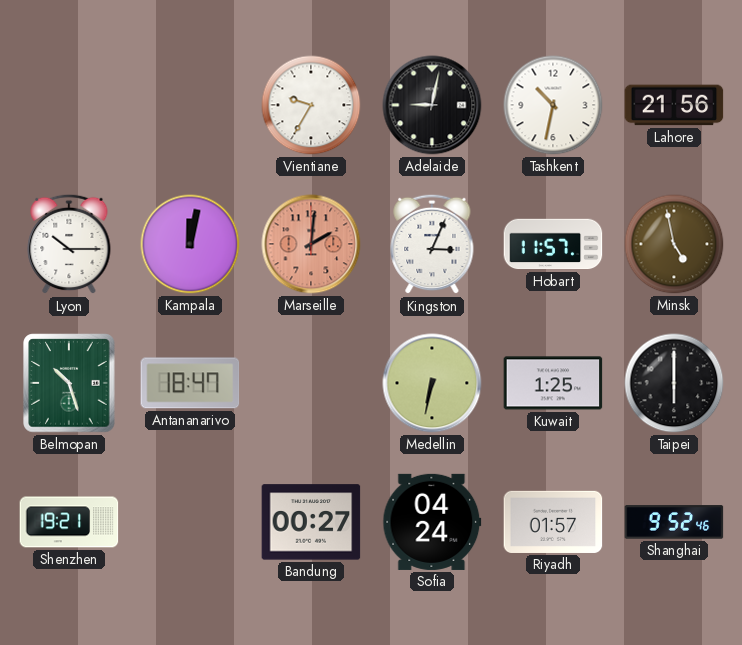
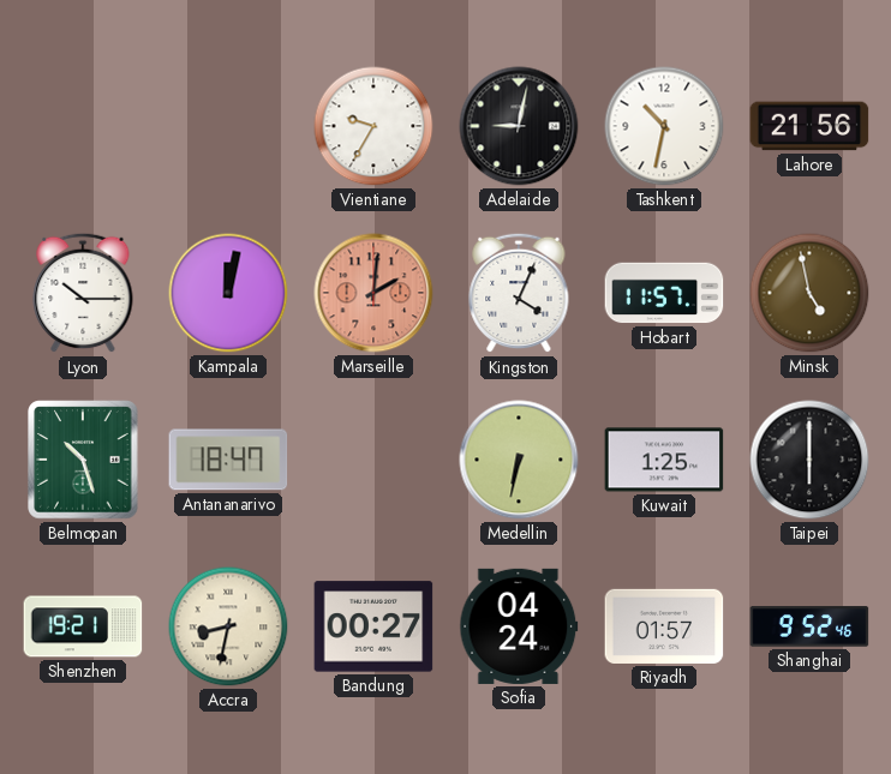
Kingston: 3:04 -> 4:04 (519, 293)
Accra: none -> 8:32 (228, 626)
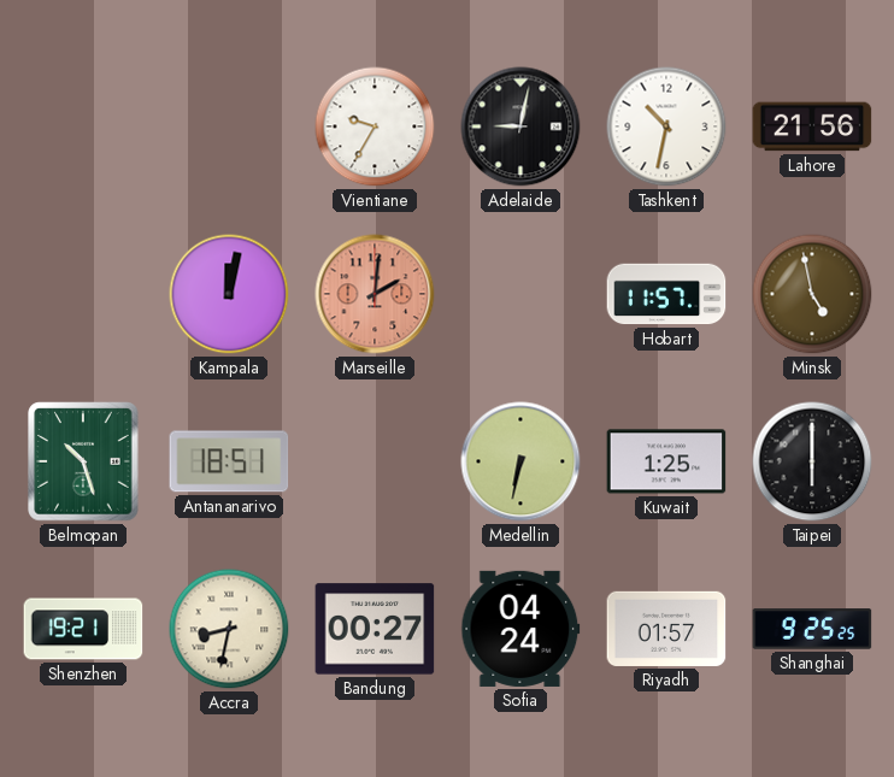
Lyon: 10:15 -> none (83, 293)
Kingston: 4:04 -> none (519, 293)
Antananarivo: 18:47 -> 18:51 (229, 461)
Shanghai: 9:52 -> 9:25 (812, 629)
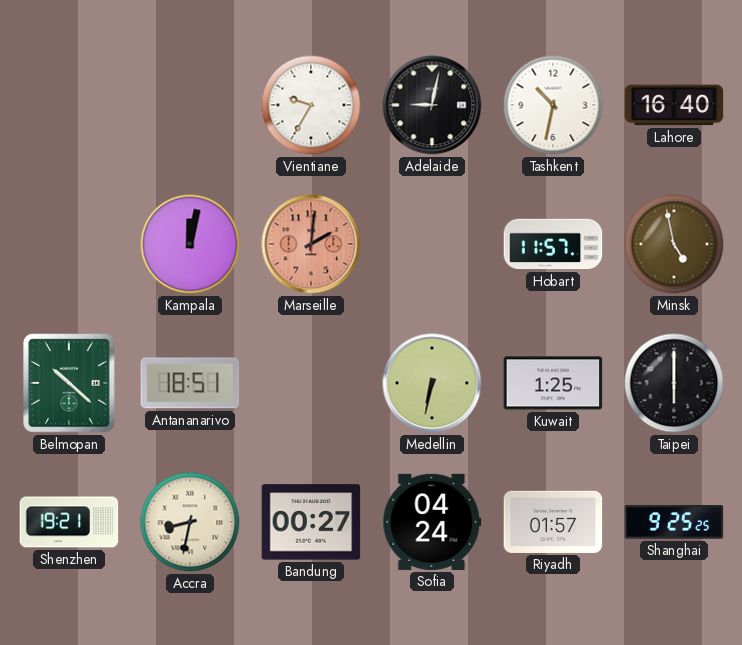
Lahore: 21:56 -> 16:40 (674, 105)
Belmopan: 10:27 -> 10:22 (69, 383)
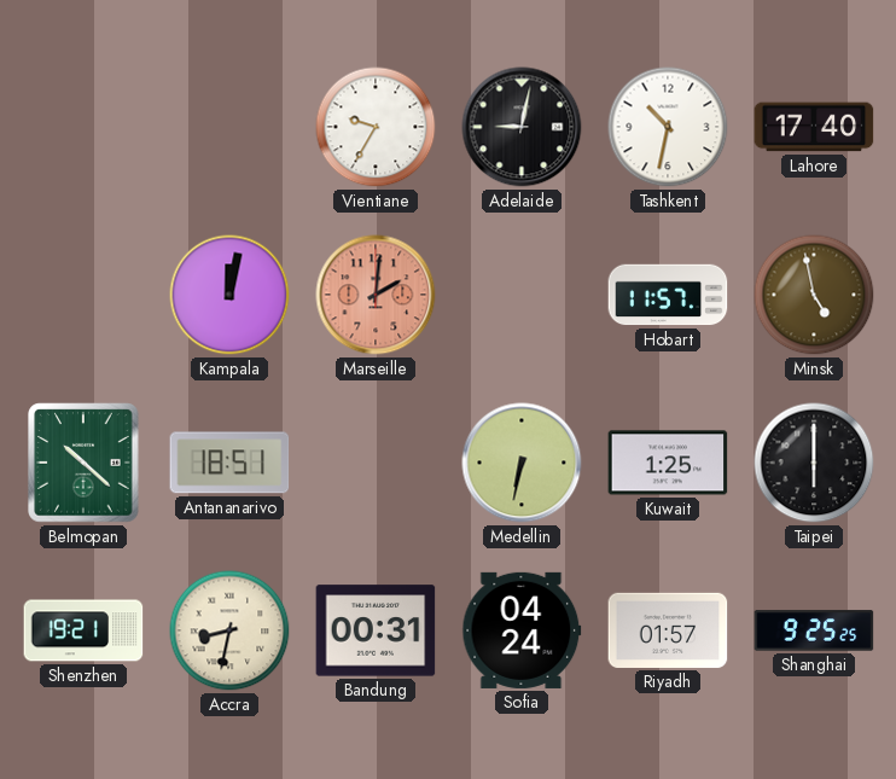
Lahore: 16:40 -> 17:40 (814, 127)
Bandung: 00:27 -> 00:31 (376, 630)
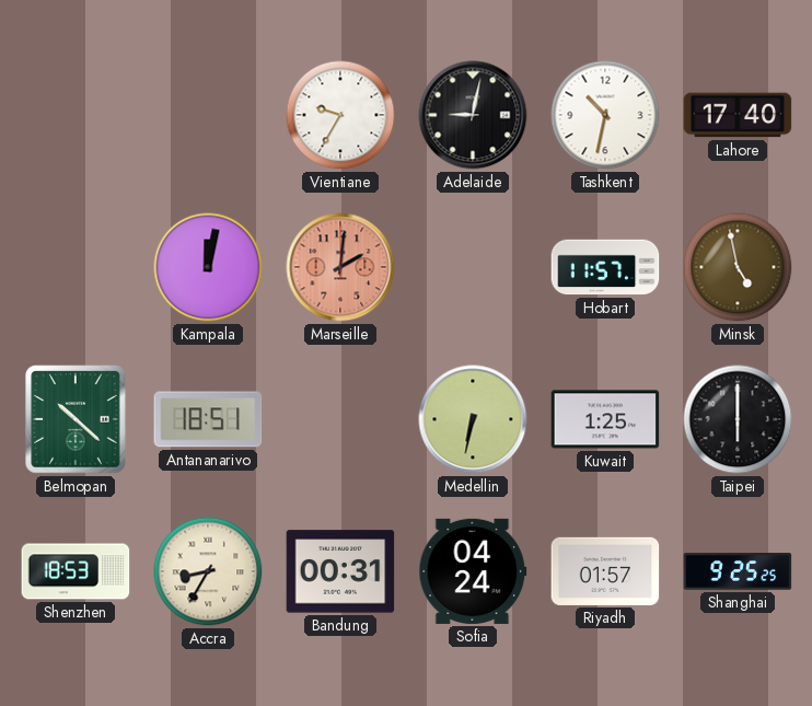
Shenzhen: 19:21 -> 18:53 (76, 571)
Accra: 8:32 -> 8:35 (208, 571)
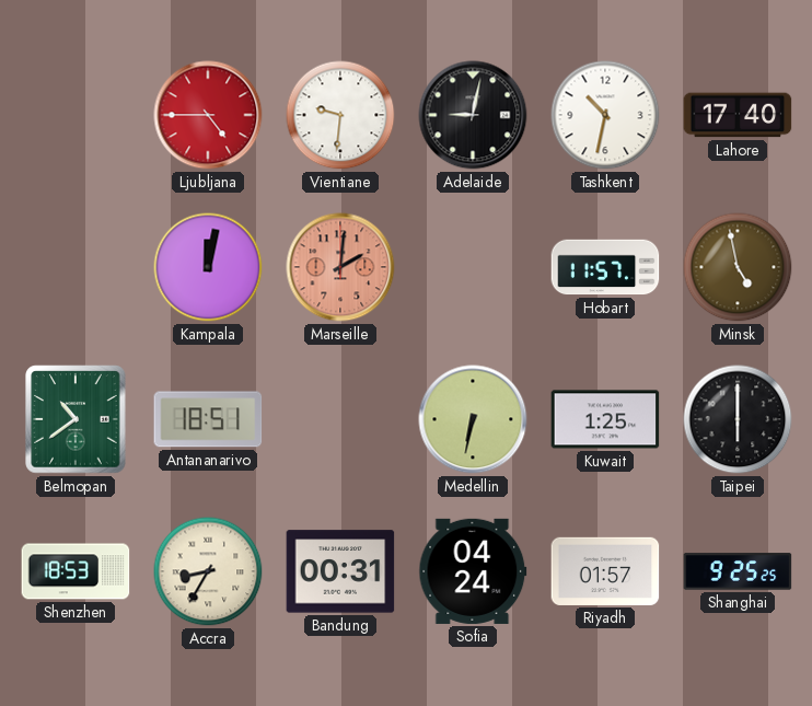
Ljubljana: none -> 4:45 (208, 115)
Vientiane: 9:35 -> 9:31 (340, 115)
Belmopan: 10:22 -> 10:39 (76, 419)
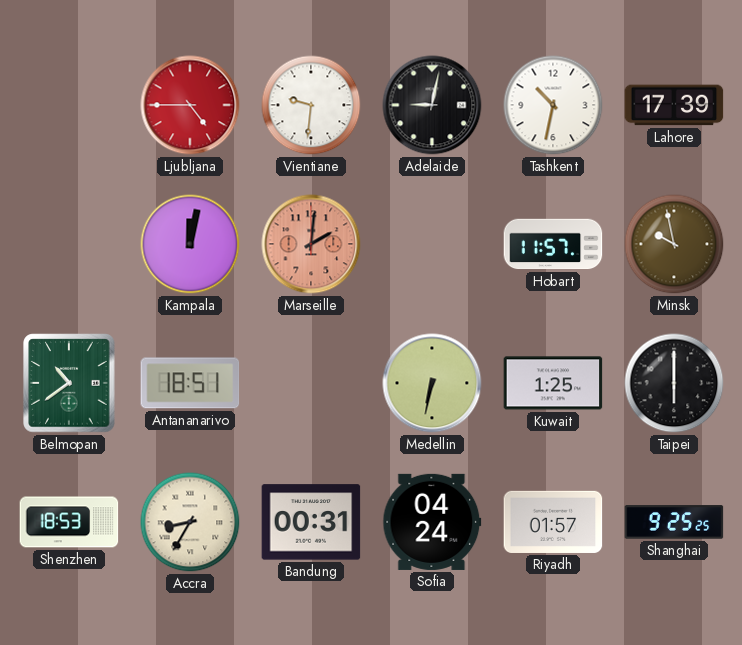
Lahore: 17:40 -> 17:39 (674, 105)
Minsk: 4:58 -> 9:58 (674, 244)
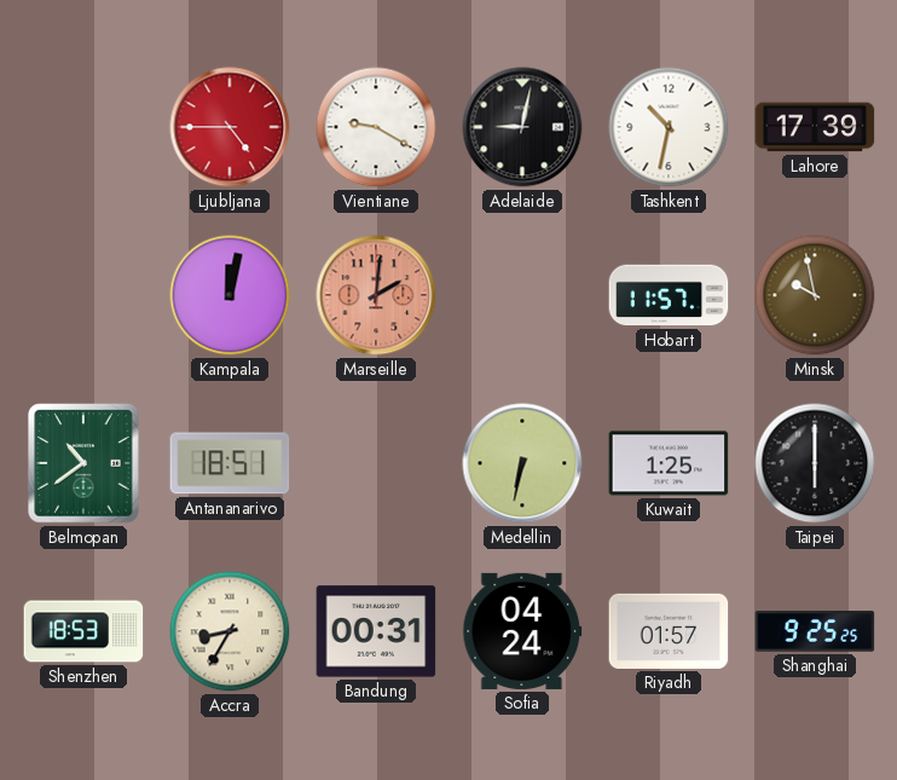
Vientiane: 9:31 -> 9:20 (376, 127)
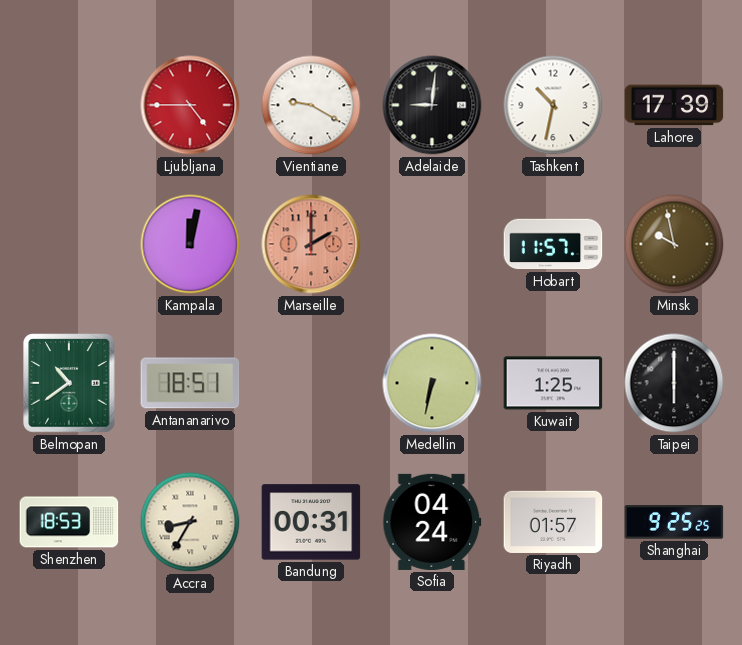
Adelaide: 9:02 -> 9:01 (432, 105)
Marseille: 2:01 -> 2:00 (311, 244)
